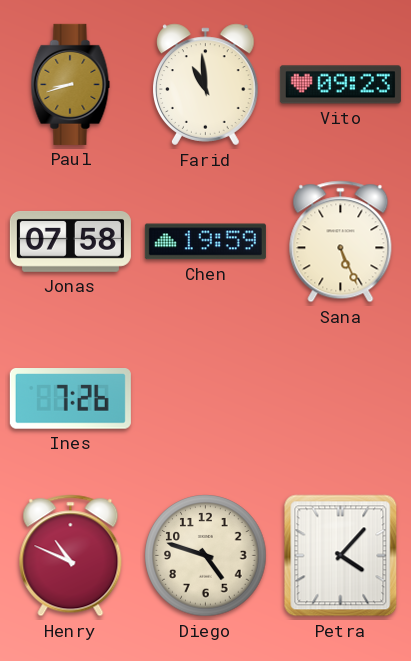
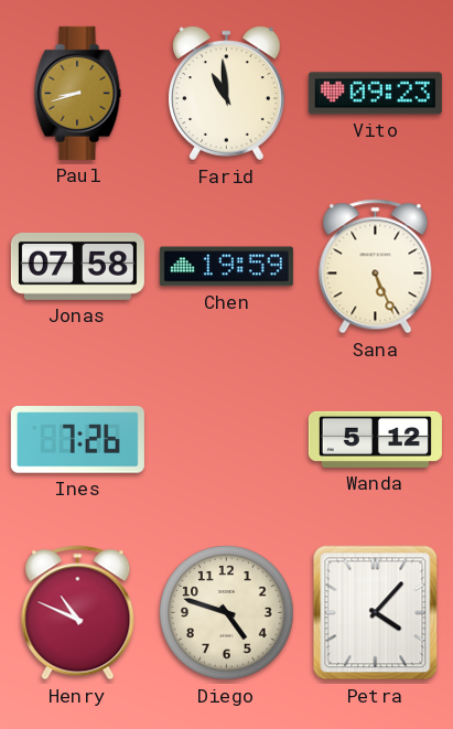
Wanda: none -> 5:12 (375, 439)
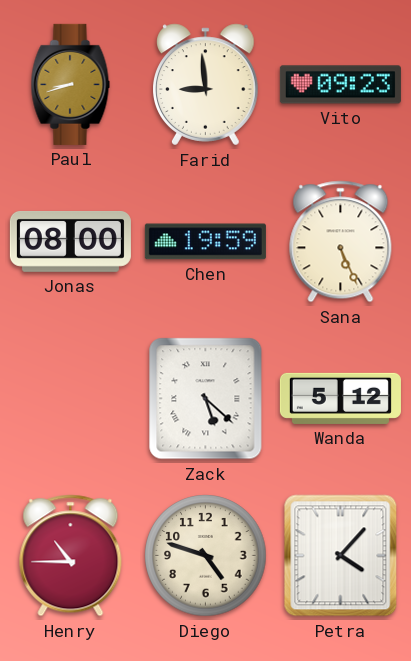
Farid: 10:59 -> 8:59 (206, 85)
Jonas: 07:58 -> 08:00 (70, 241)
Ines: 7:26 -> none (77, 440)
Zack: none -> 5:22 (206, 399)
Henry: 10:49 -> 10:45 (71, 556)
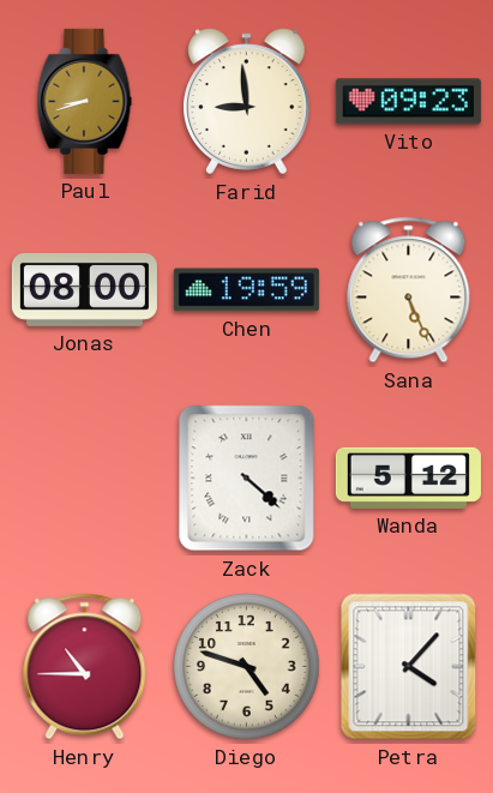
Zack: 5:22 -> 4:22 (247, 479)
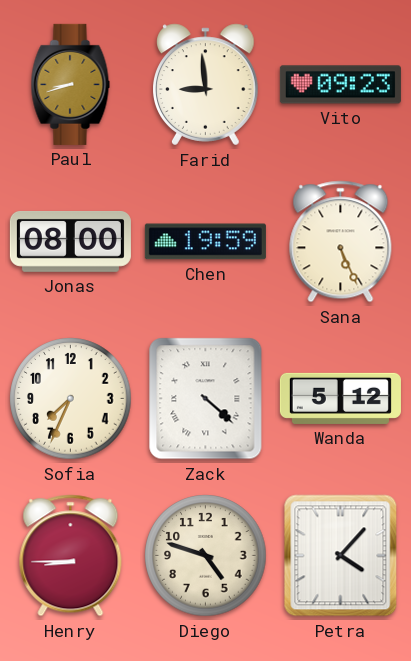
Sofia: none -> 7:34 (71, 399)
Henry: 10:45 -> 8:45 (71, 556)
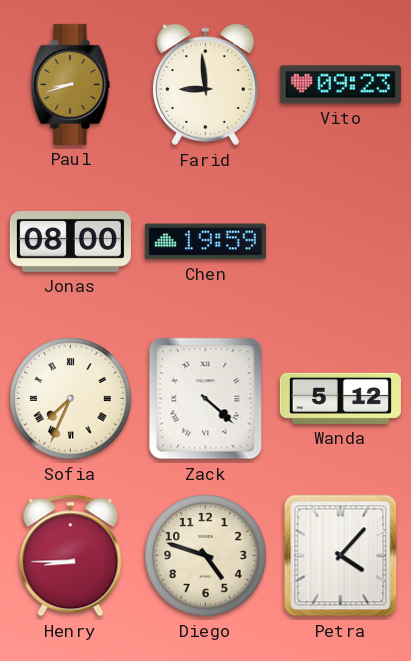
Sana: 5:26 -> none (341, 242)
Sofia numerals: Arabic -> Roman (71, 399)
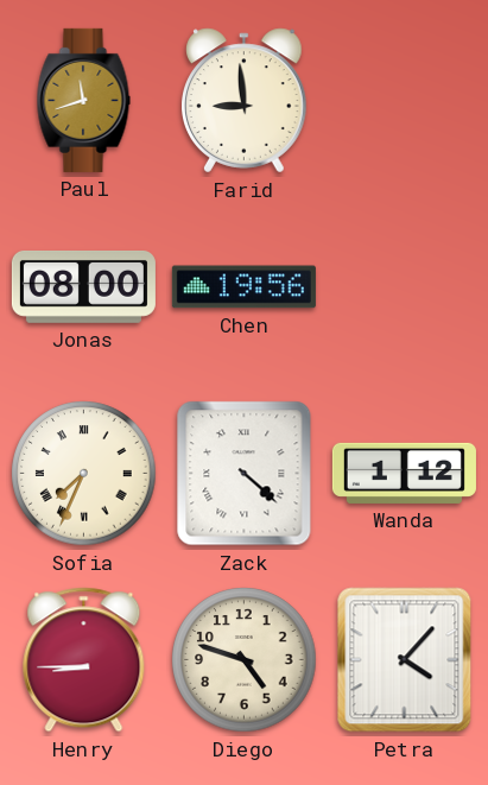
Paul: 8:42 -> 11:42 (84, 100)
Vito: 09:23 -> none (340, 85)
Chen: 19:59 -> 19:56 (243, 287)
Wanda: 5:12 -> 1:12 (404, 473)
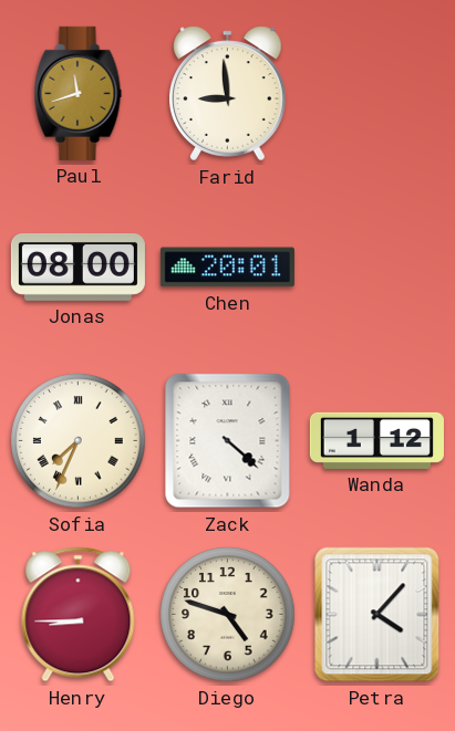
Chen: 19:56 -> 20:01 (227, 268)
